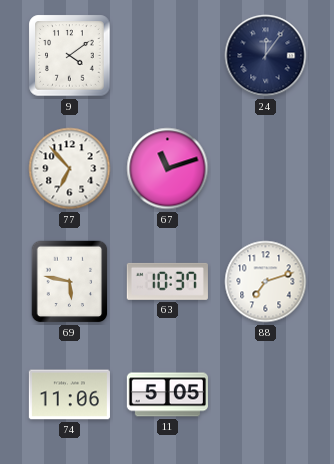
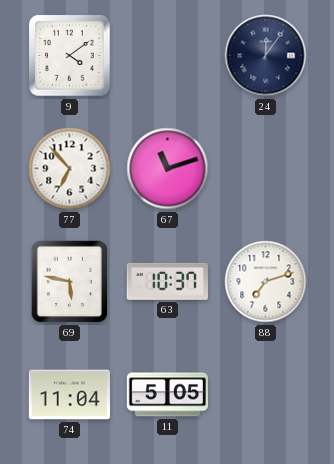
74: 11:06 -> 11:04 (69, 395)
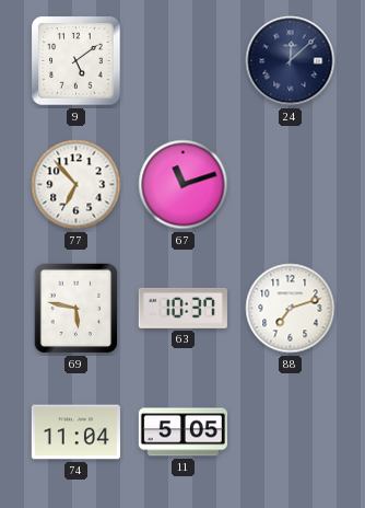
9: 4:09 -> 5:09 (76, 61)
24: 12:06 -> 12:08 (291, 61)
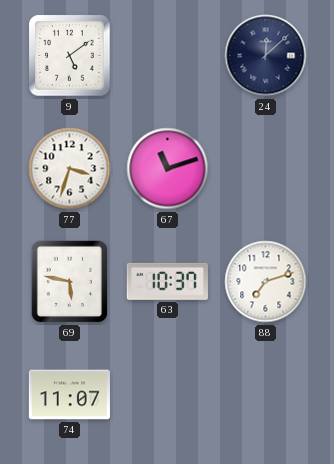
77: 6:53 -> 3:33 (70, 169)
74: 11:04 -> 11:07 (69, 395)
11: 5:05 -> none (182, 432)
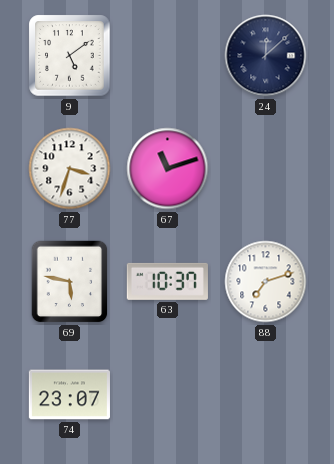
74: 11:07 -> 23:07 (69, 395)
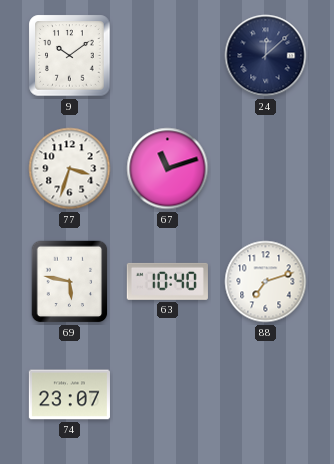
9: 5:09 -> 10:09 (70, 56)
63: 10:37 -> 10:40 (167, 281)
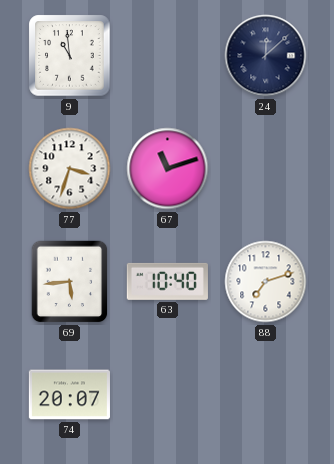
9: 10:09 -> 10:59 (70, 56)
69: 5:47 -> 5:44 (70, 282)
74: 23:07 -> 20:07 (69, 395)
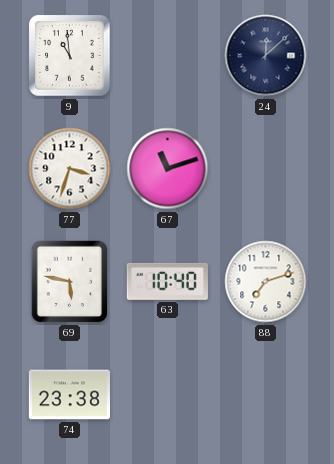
69: 5:44 -> 5:47 (70, 282)
74: 20:07 -> 23:38 (69, 395)
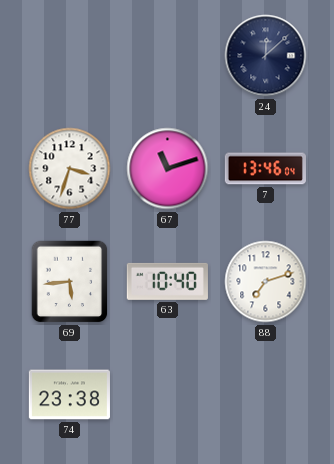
9: 10:59 -> none (70, 56)
7: none -> 13:46 (265, 169)
69: 5:47 -> 5:44 (70, 282)
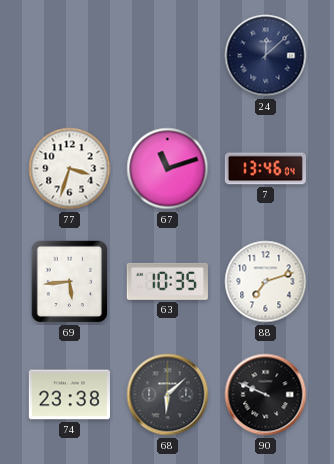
63: 10:40 -> 10:35 (167, 281)
68: none -> 6:08 (168, 395)
90: none -> 9:49 (266, 395)
